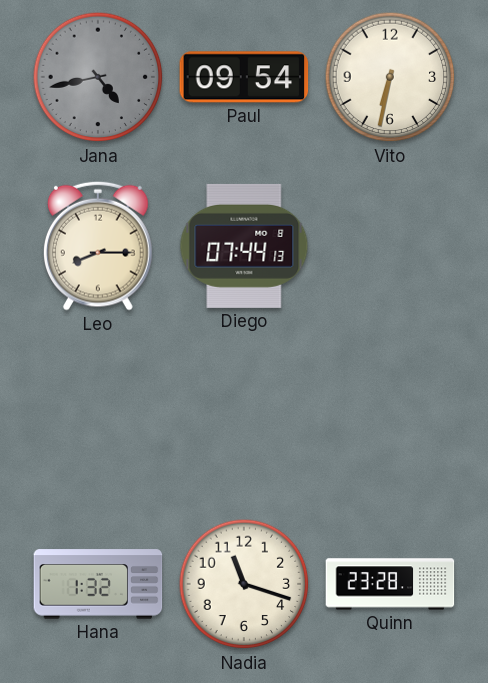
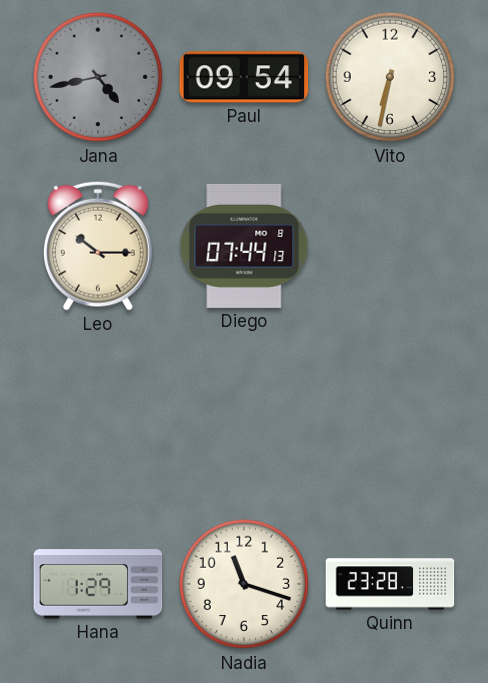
Leo: 8:15 -> 10:15 (98, 246)
Hana: 1:32 -> 1:29 (98, 584)
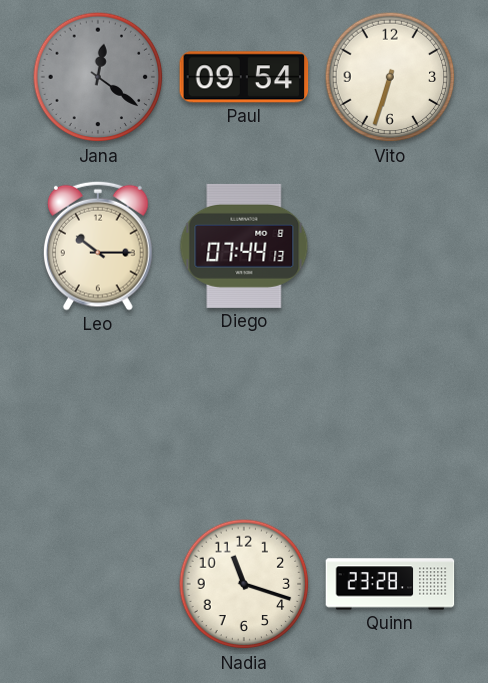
Jana: 4:43 -> 12:21 (98, 77)
Vito: 6:32 -> 6:33 (390, 77)
Hana: 1:29 -> none (98, 584)
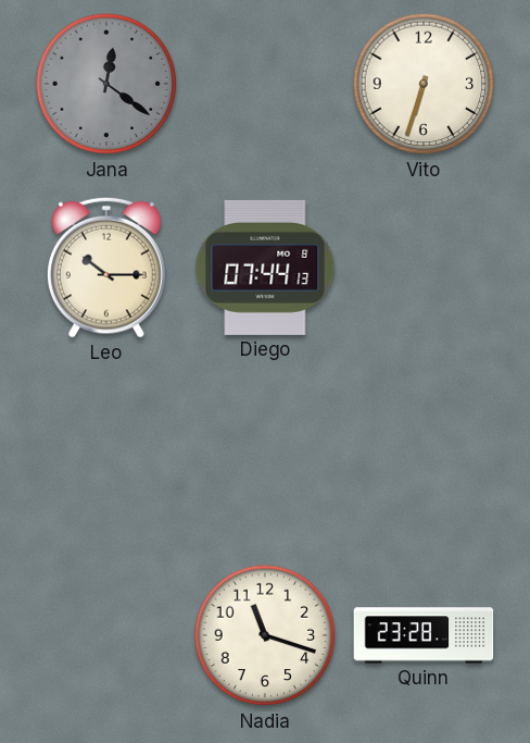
Paul: 09:54 -> none (244, 77)
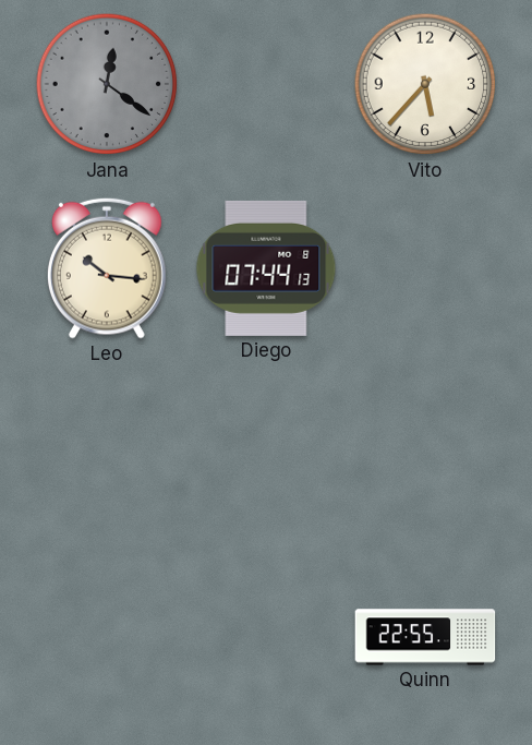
Vito: 6:33 -> 5:37 (425, 84)
Leo: 10:15 -> 10:16 (107, 268)
Nadia: 11:18 -> none (265, 635)
Quinn: 23:28 -> 22:55 (425, 637)
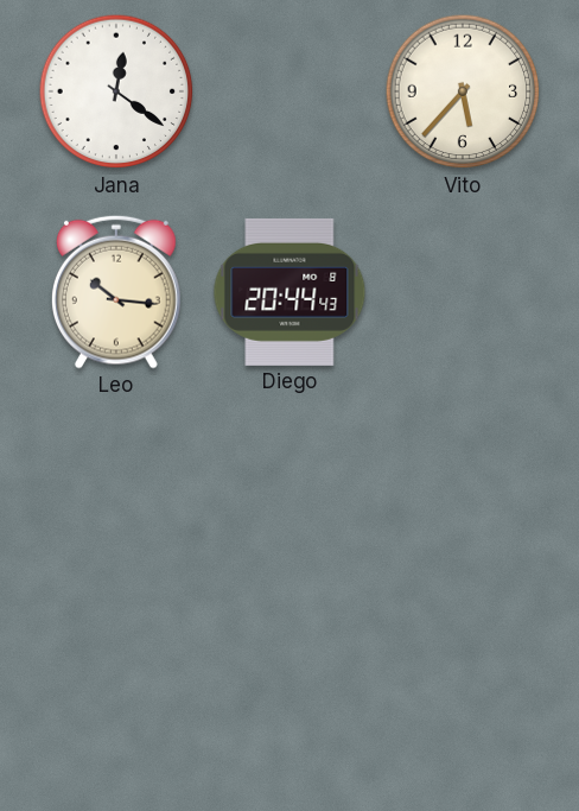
Jana dial: grey -> white (116, 91)
Diego: 07:44 -> 20:44 (289, 292)
Quinn: 22:55 -> none (425, 637)
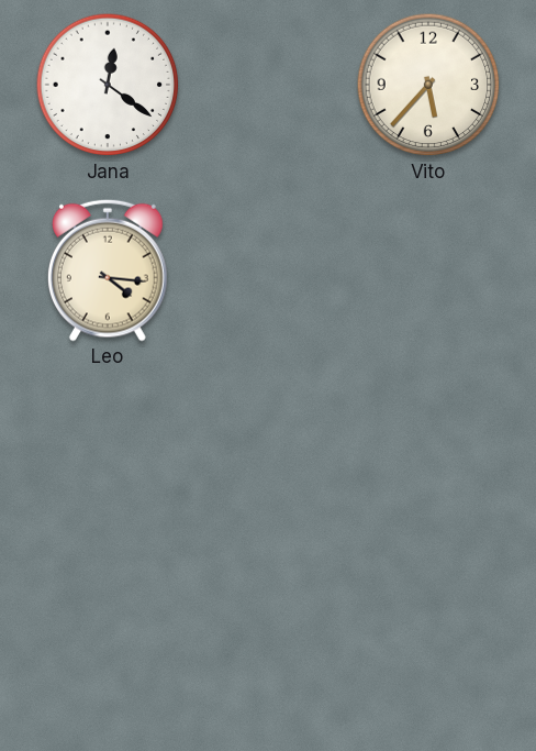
Leo: 10:16 -> 4:16 (108, 270)
Diego: 20:44 -> none (289, 292)
